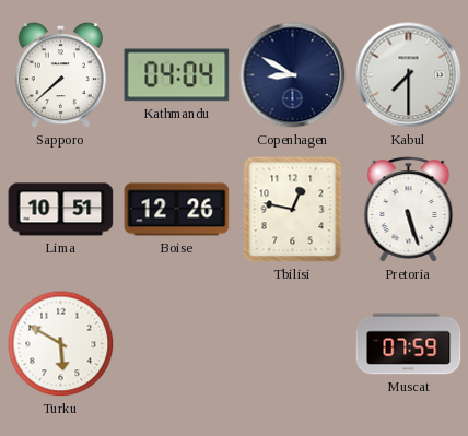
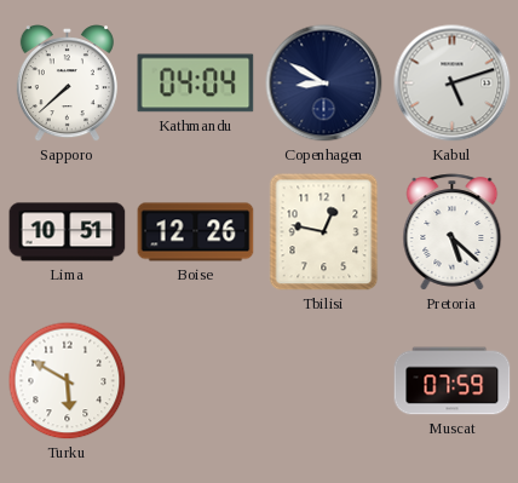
Kabul: 7:30 -> 5:12 (453, 84)
Pretoria: 5:27 -> 5:22 (453, 232)
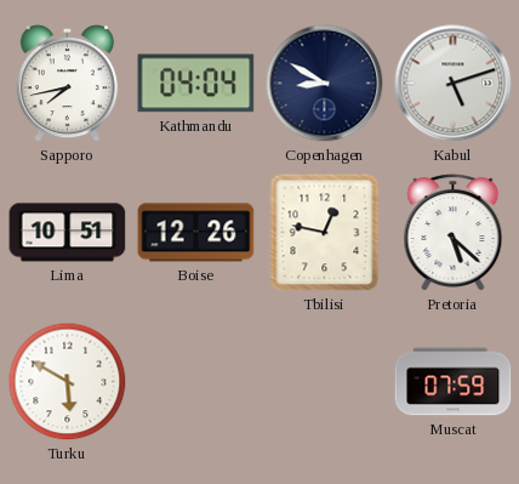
Sapporo: 7:38 -> 7:43 (67, 84)
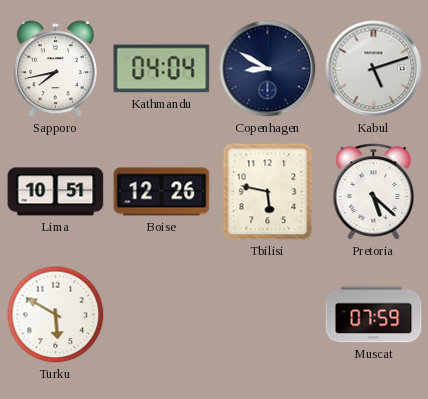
Tbilisi: 12:47 -> 5:47 (268, 192)
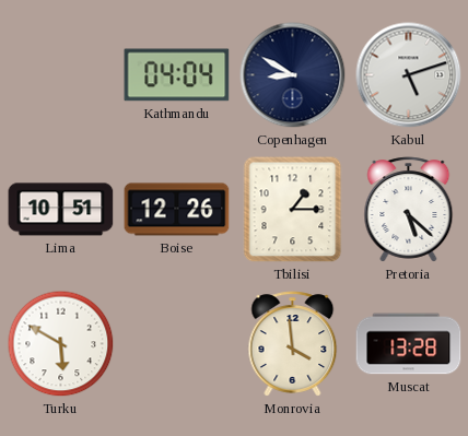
Sapporo: 7:43 -> none (55, 69)
Tbilisi: 5:47 -> 1:15 (293, 210)
Monrovia: none -> 3:59 (293, 344)
Muscat: 07:59 -> 13:28 (409, 344)
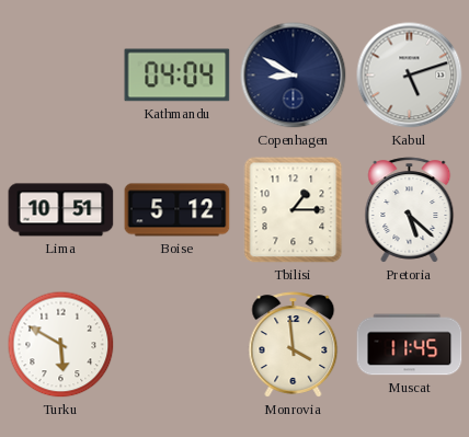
Boise: 12:26 -> 5:12 (178, 210)
Muscat: 13:28 -> 11:45 (410, 345)
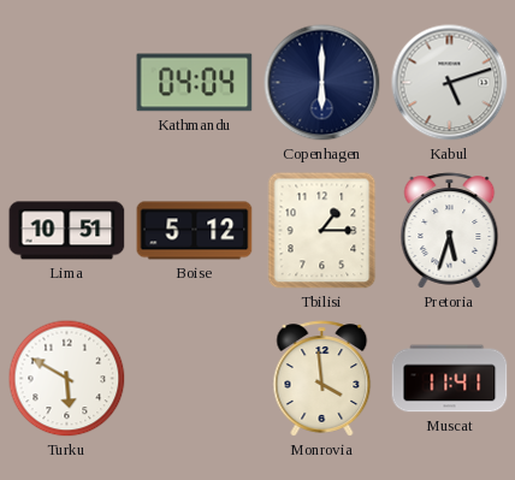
Copenhagen: 8:50 -> 6:00 (322, 83)
Pretoria: 5:22 -> 5:33 (450, 231)
Muscat: 11:45 -> 11:41 (450, 379)
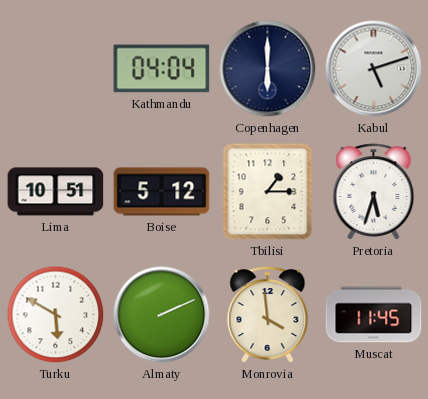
Almaty: none -> 2:11 (162, 315)
Muscat: 11:41 -> 11:45 (374, 315)
